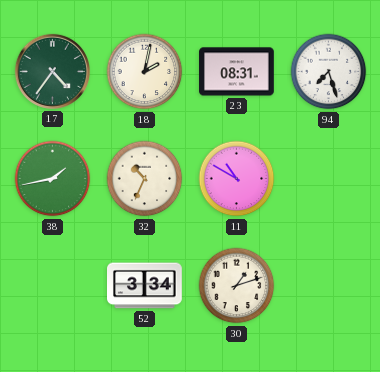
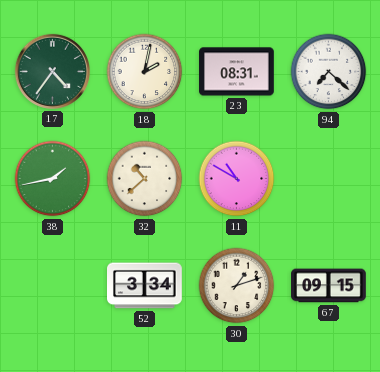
94: 7:27 -> 7:22 (329, 72)
32: 10:34 -> 10:38 (145, 179)
67: none -> 09:15 (329, 286)
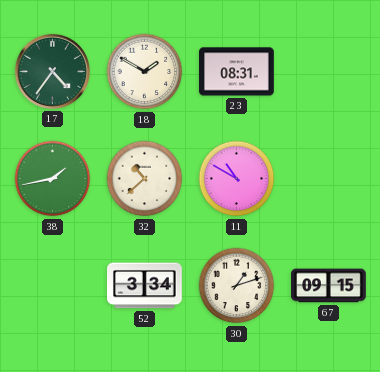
18: 2:02 -> 1:50 (145, 72)
94: 7:22 -> none (329, 72)
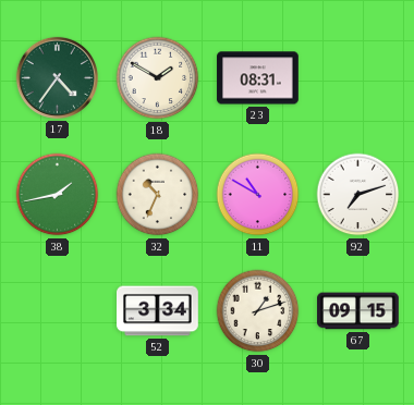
32: 10:38 -> 10:34 (158, 195)
92: none -> 7:12 (358, 195)
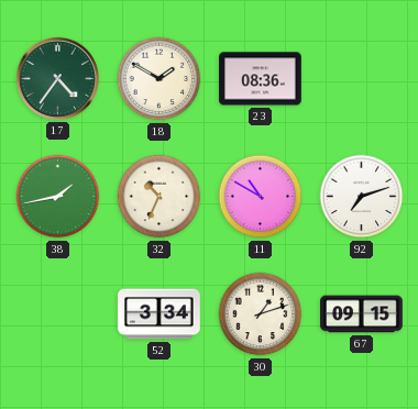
23: 08:31 -> 08:36 (261, 79)
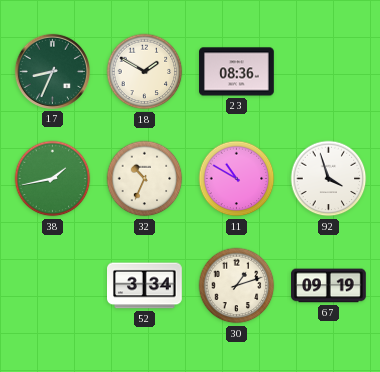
17: 4:36 -> 8:34 (52, 71)
92: 7:12 -> 3:57 (329, 179)
67: 09:15 -> 09:19 (329, 286)
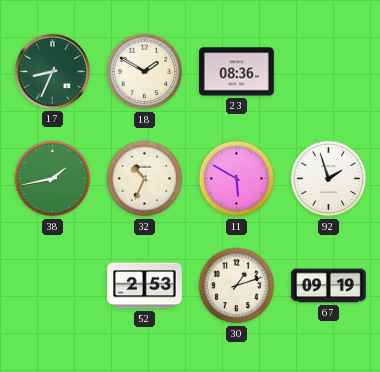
11: 10:50 -> 5:50 (237, 179)
92: 3:57 -> 1:57 (329, 179)
52: 3:34 -> 2:53 (145, 286)
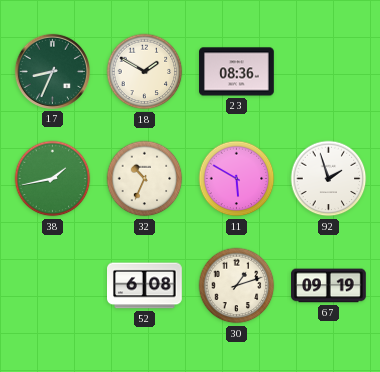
52: 2:53 -> 6:08 (145, 286)
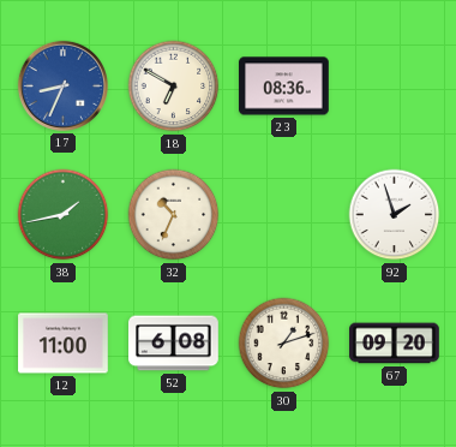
17 dial: green -> blue (62, 85)
18: 1:50 -> 6:50 (174, 87)
11: 5:50 -> none (237, 179)
12: none -> 11:00 (64, 344)
67: 09:19 -> 09:20 (395, 344)
